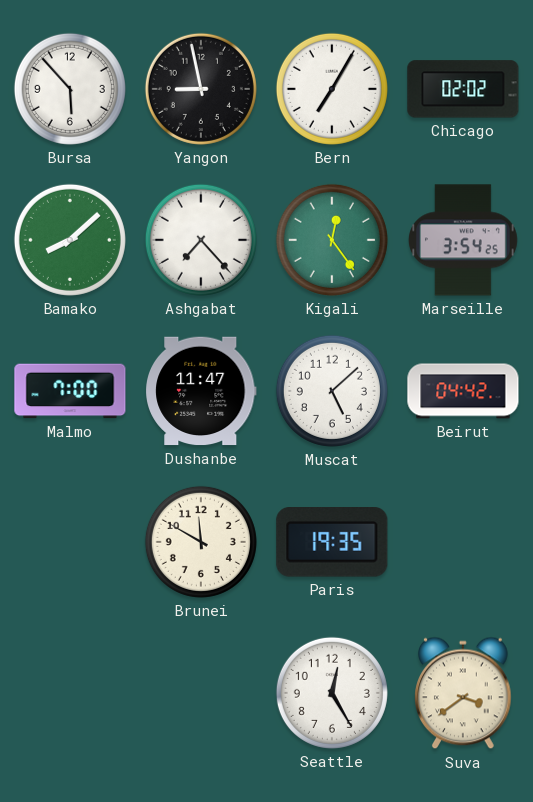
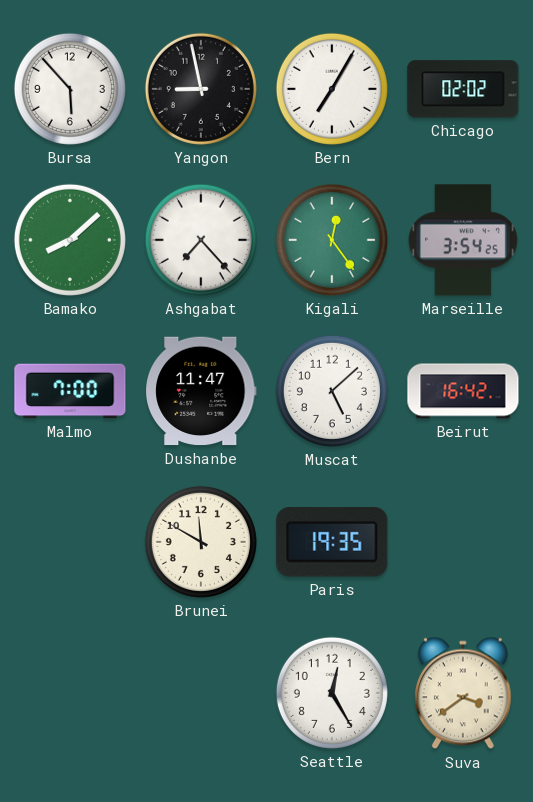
Beirut: 04:42 -> 16:42 (463, 391)
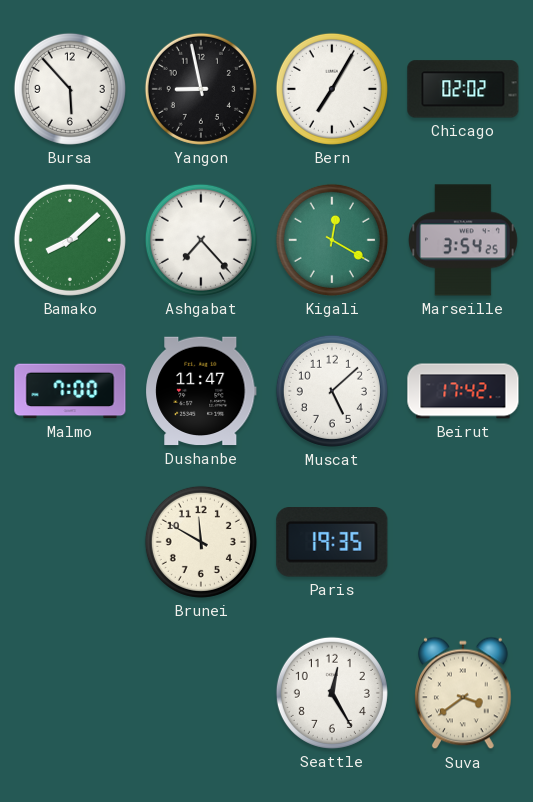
Kigali: 12:24 -> 12:20 (332, 240)
Beirut: 16:42 -> 17:42 (463, 391)
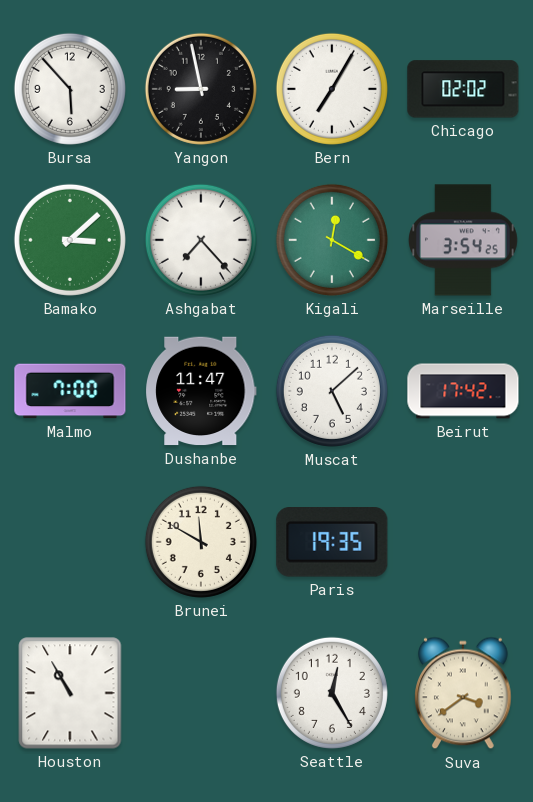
Bamako: 8:08 -> 3:08 (70, 240)
Houston: none -> 10:55 (70, 693)
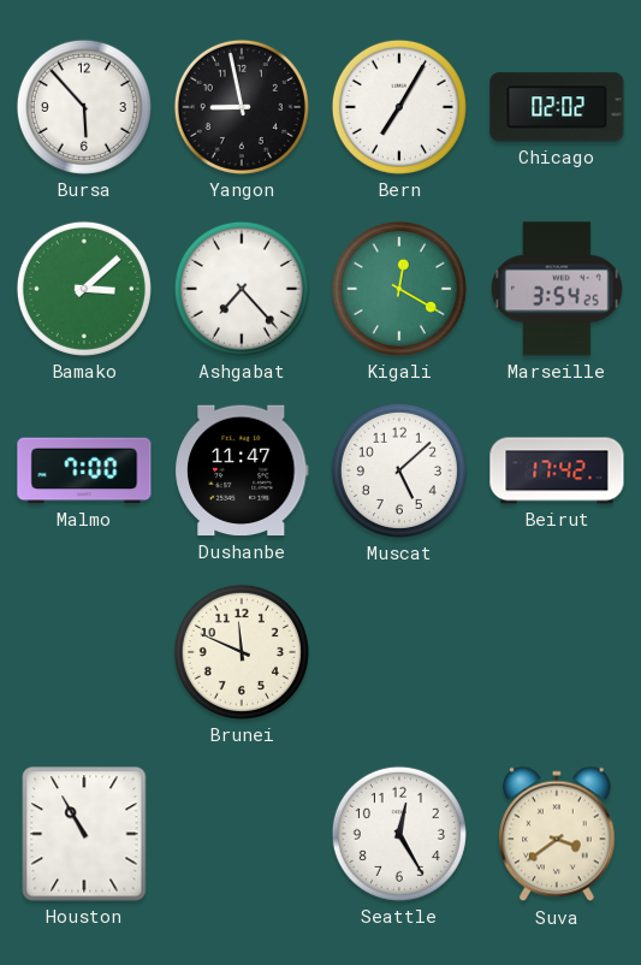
Brunei: 11:50 -> 11:49 (242, 652)
Paris: 19:35 -> none (332, 542)
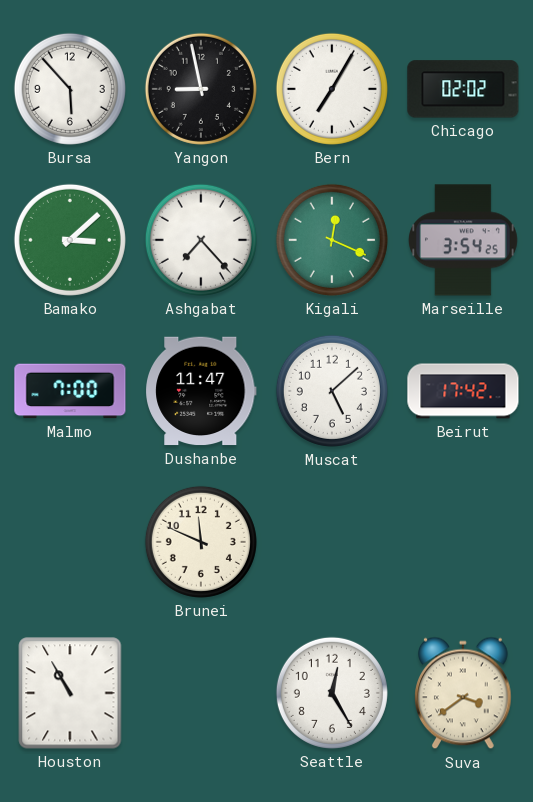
Kigali: 12:20 -> 12:19 (332, 240)
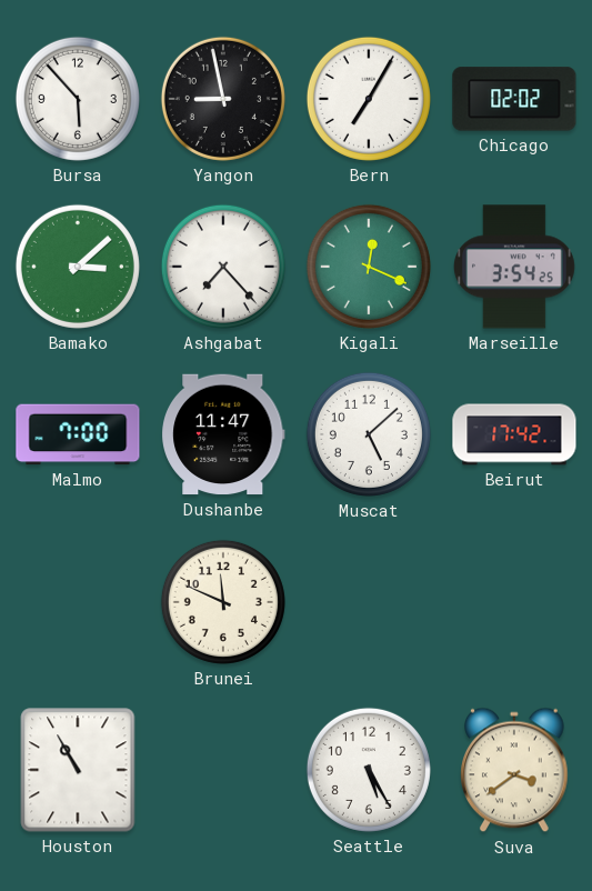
Seattle: 12:25 -> 5:25 (369, 770)
